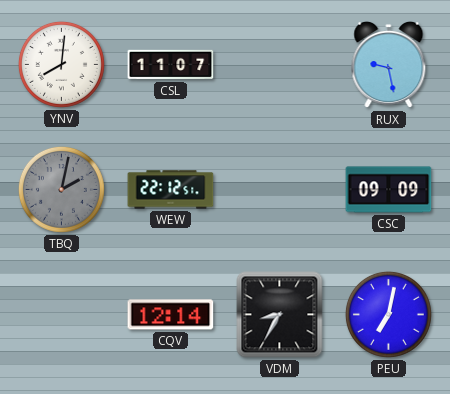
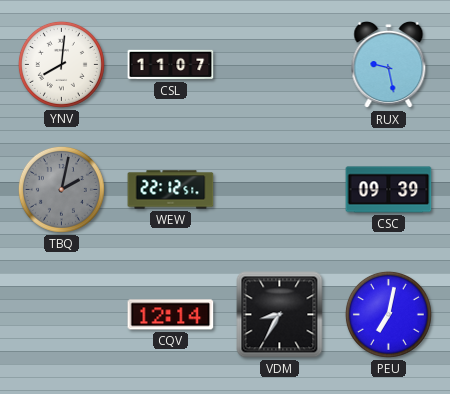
CSC: 09:09 -> 09:39 (389, 190)
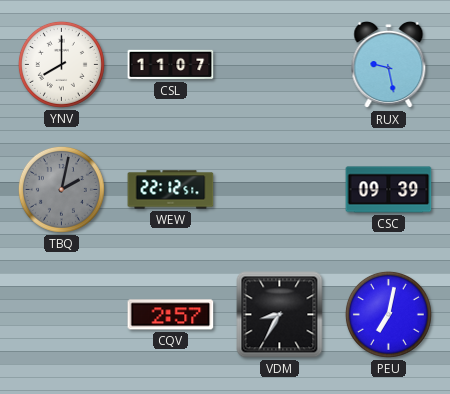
YNV: 8:01 -> 8:00 (61, 64)
CQV: 12:14 -> 2:57 (171, 315)
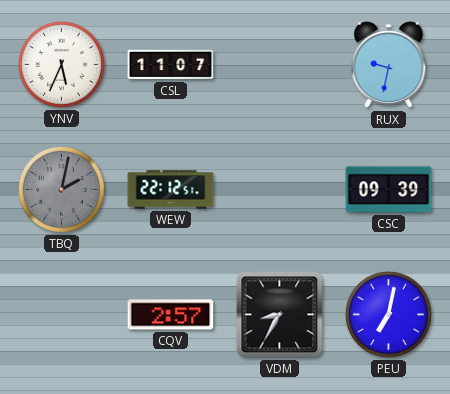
YNV: 8:00 -> 5:34 (61, 64)
RUX: 9:28 -> 9:32 (389, 65)
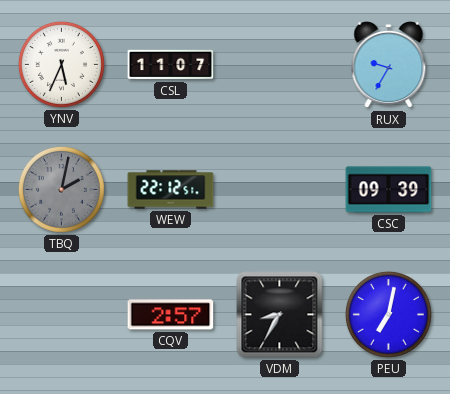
RUX: 9:32 -> 9:35 (389, 65)
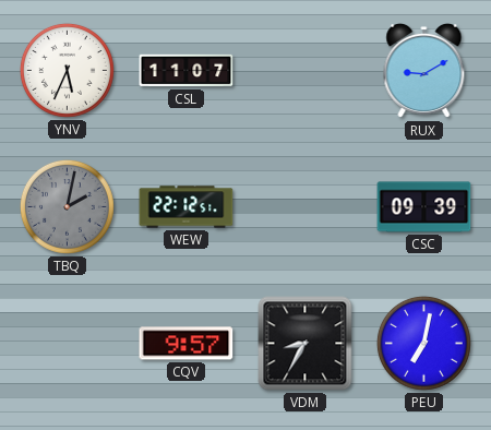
RUX: 9:35 -> 9:10 (424, 71)
CQV: 2:57 -> 9:57 (187, 344)
